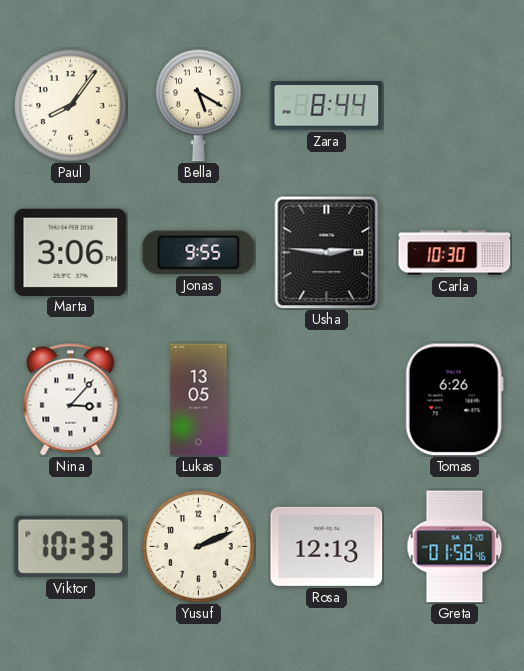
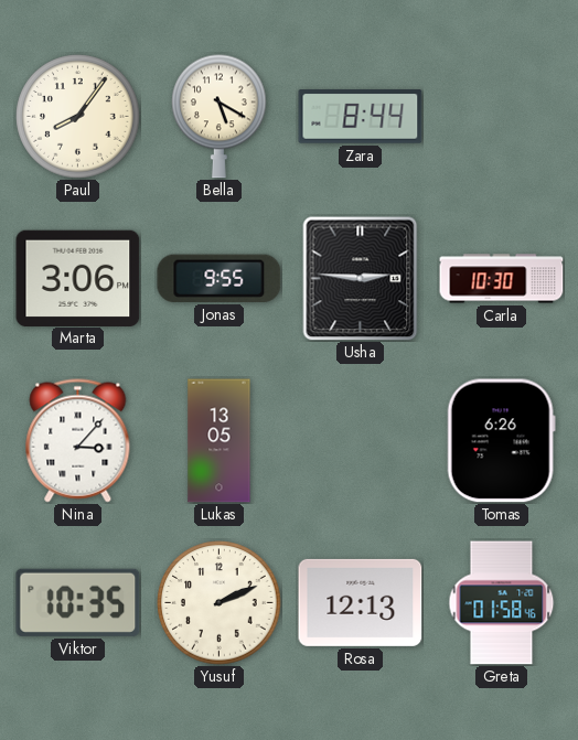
Viktor: 10:33 -> 10:35 (78, 602)
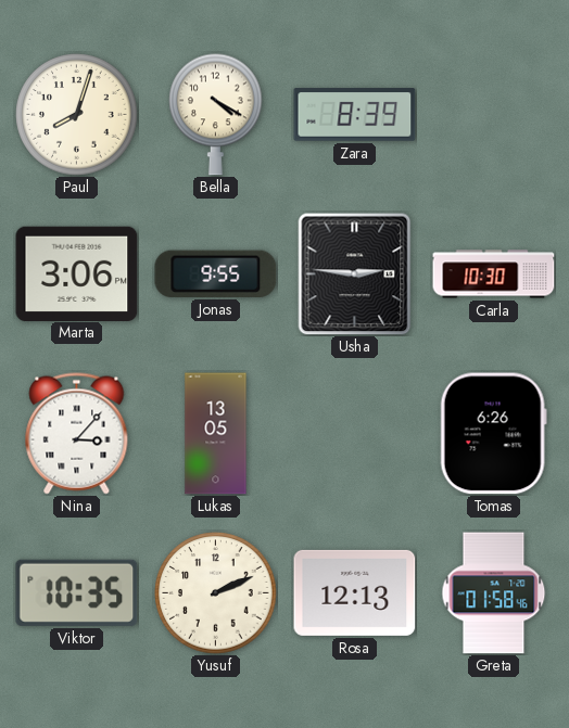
Paul: 8:06 -> 8:03 (77, 115)
Bella: 5:20 -> 4:20 (216, 114)
Zara: 8:44 -> 8:39 (355, 115)
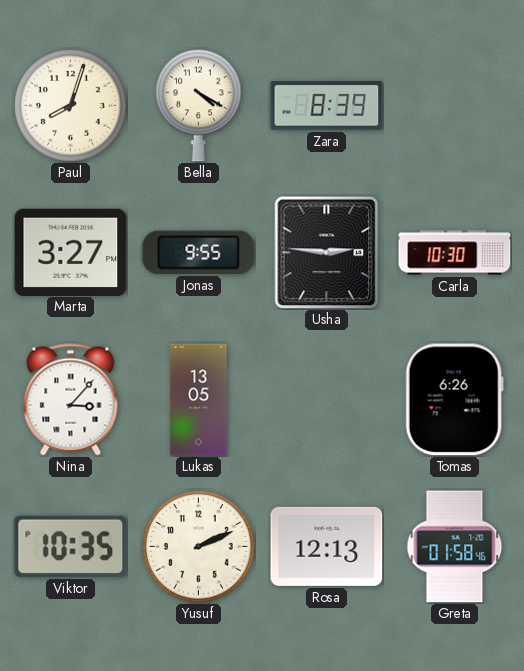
Marta: 3:06 -> 3:27 (71, 252)
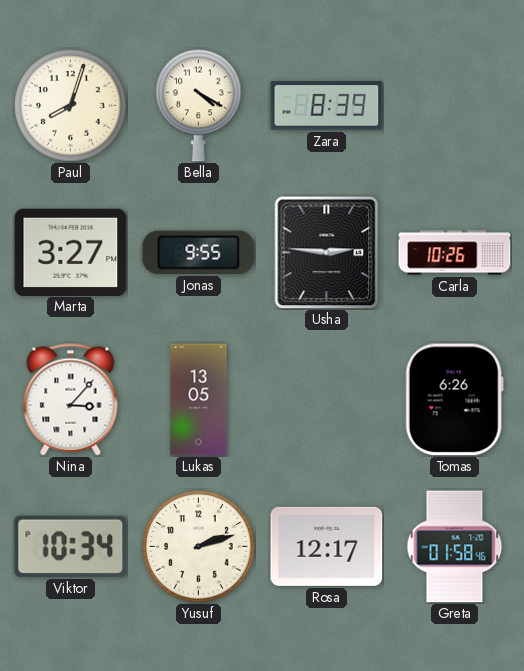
Carla: 10:30 -> 10:26 (455, 253)
Viktor: 10:35 -> 10:34 (71, 546)
Yusuf: 2:11 -> 2:12 (199, 547)
Rosa: 12:13 -> 12:17 (327, 546)
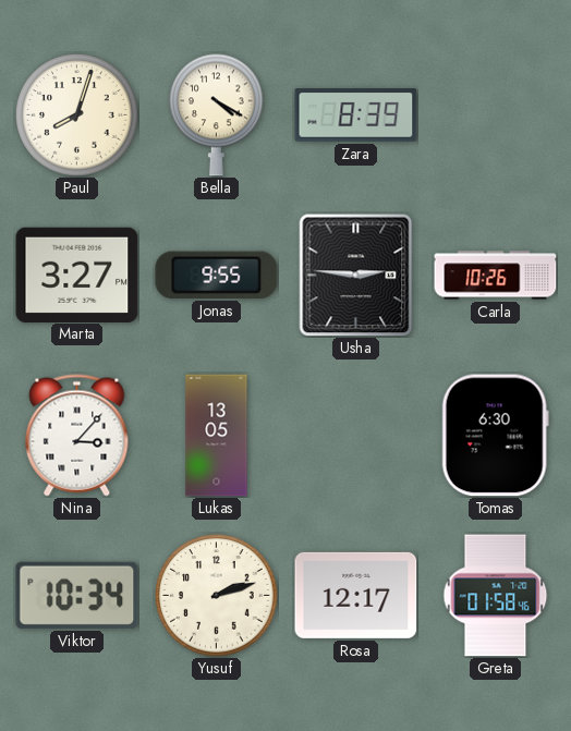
Tomas: 6:26 -> 6:30 (495, 436)
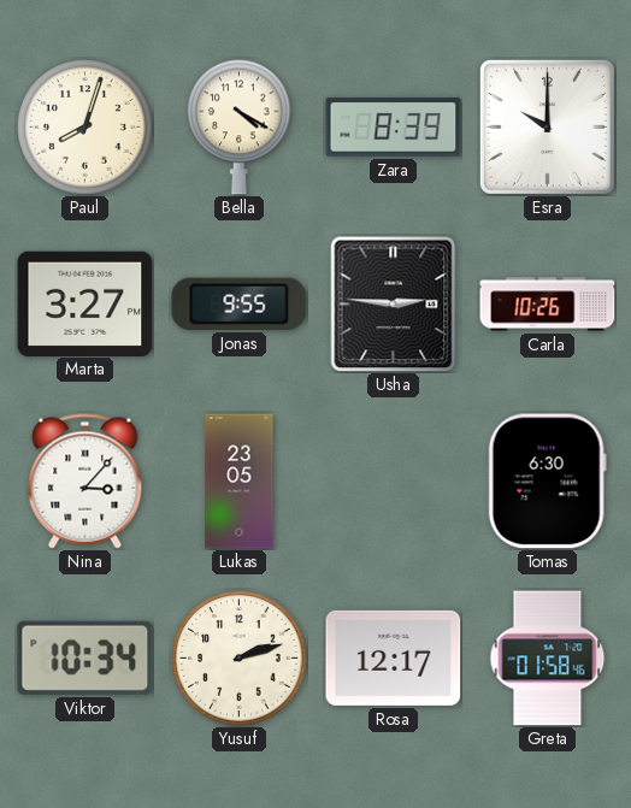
Esra: none -> 10:00 (547, 126)
Lukas: 13:05 -> 23:05 (240, 482)
